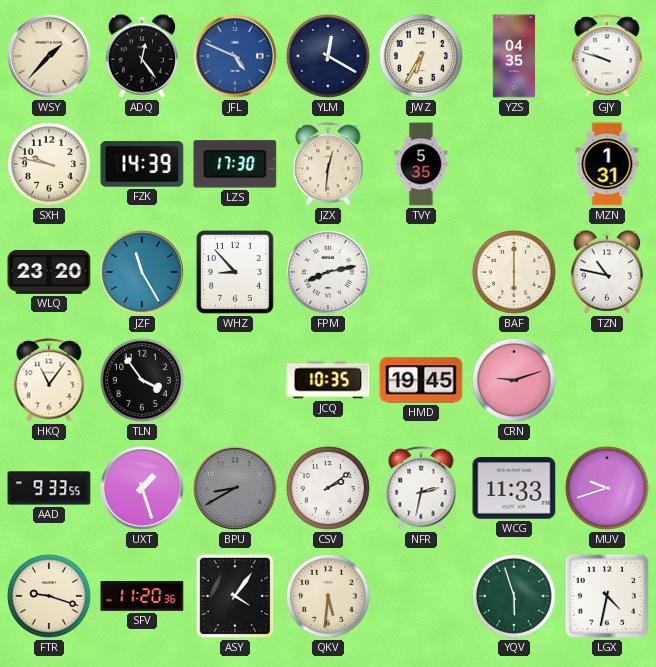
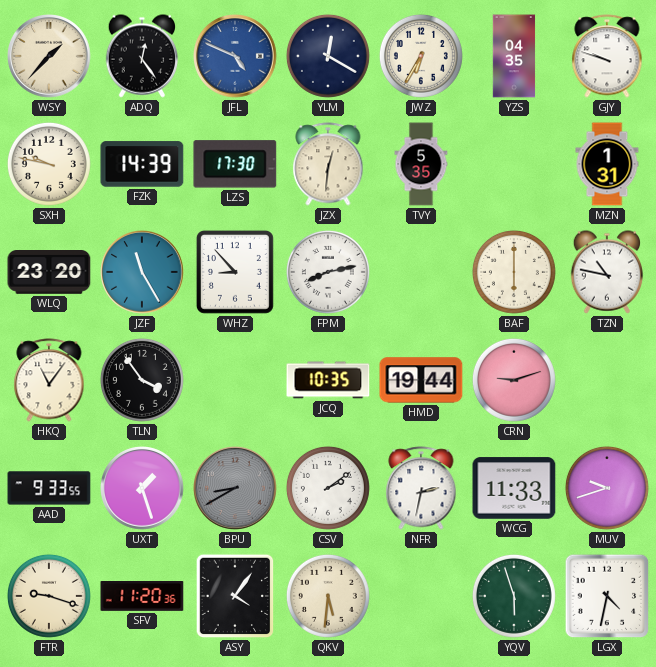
HMD: 19:45 -> 19:44 (421, 380)
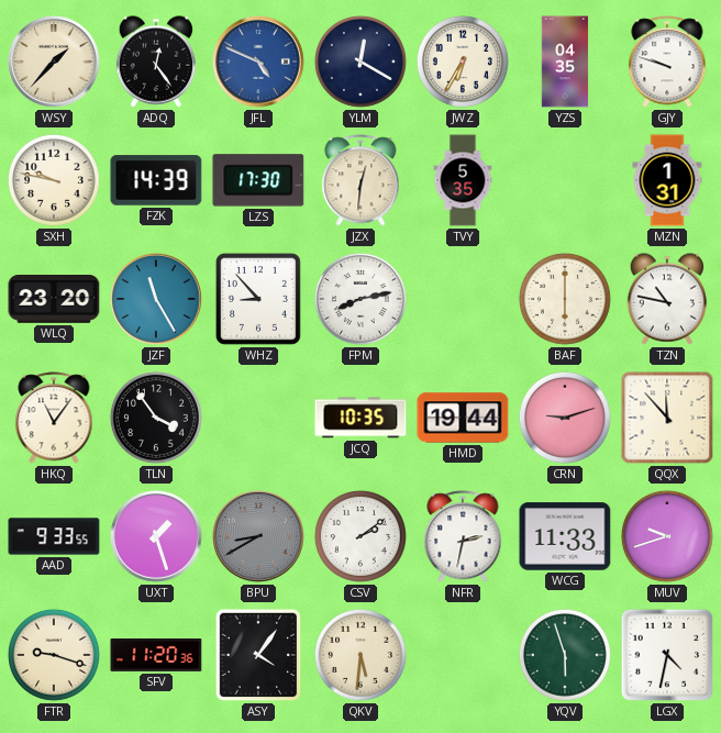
QQX: none -> 11:53 (667, 418)
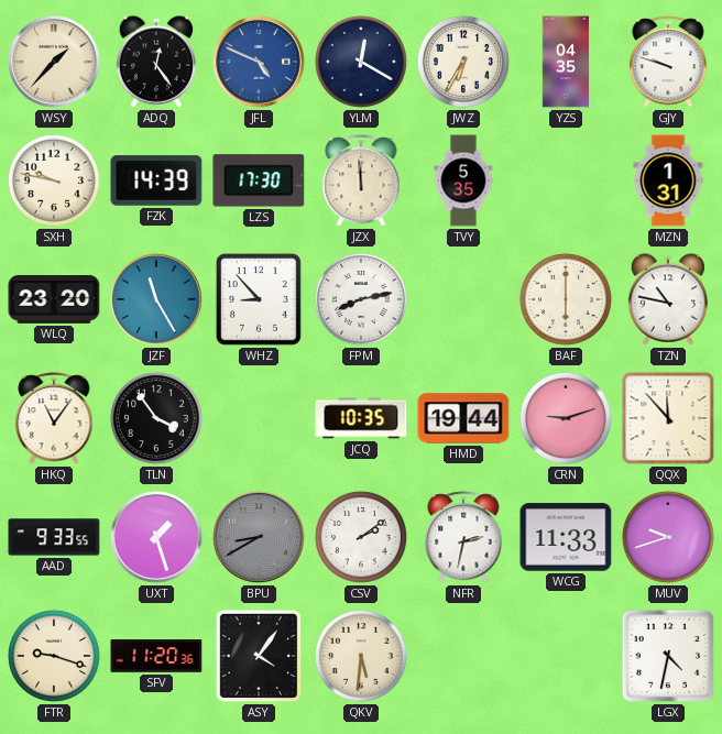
JZX: 12:31 -> 11:59 (361, 180)
YQV: 5:57 -> none (565, 655)
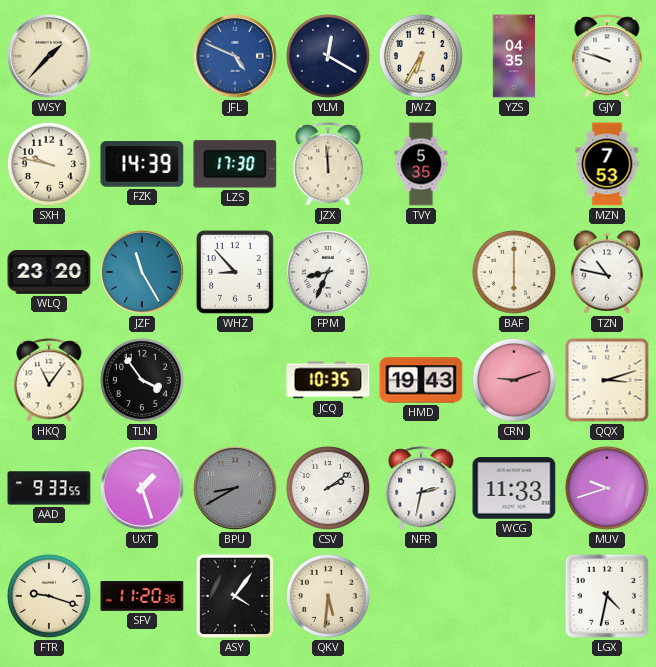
ADQ: 12:24 -> none (156, 62)
MZN: 1:31 -> 7:53 (607, 164)
FPM: 8:13 -> 8:34 (328, 272)
HMD: 19:44 -> 19:43 (421, 380)
QQX: 11:53 -> 3:12 (607, 380)
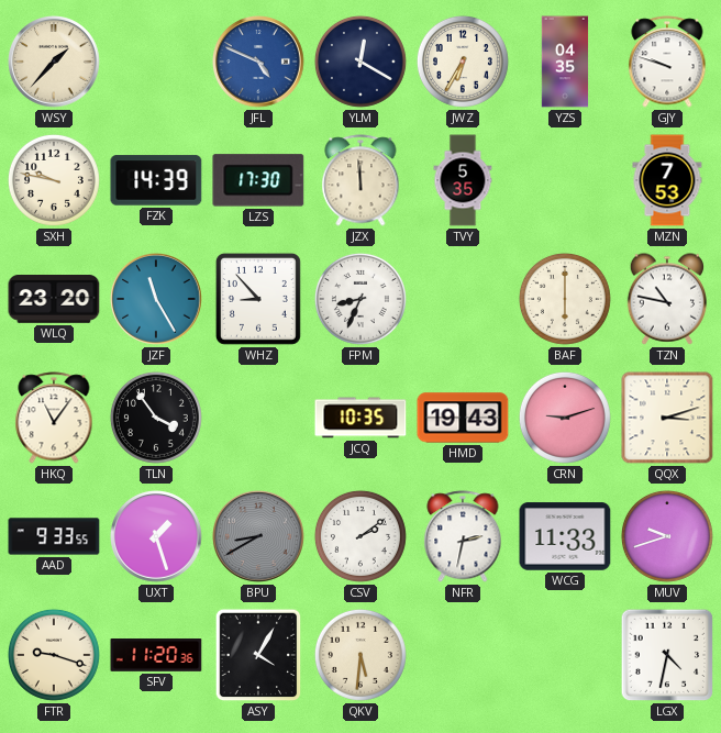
ASY: 4:06 -> 4:05 (258, 655)
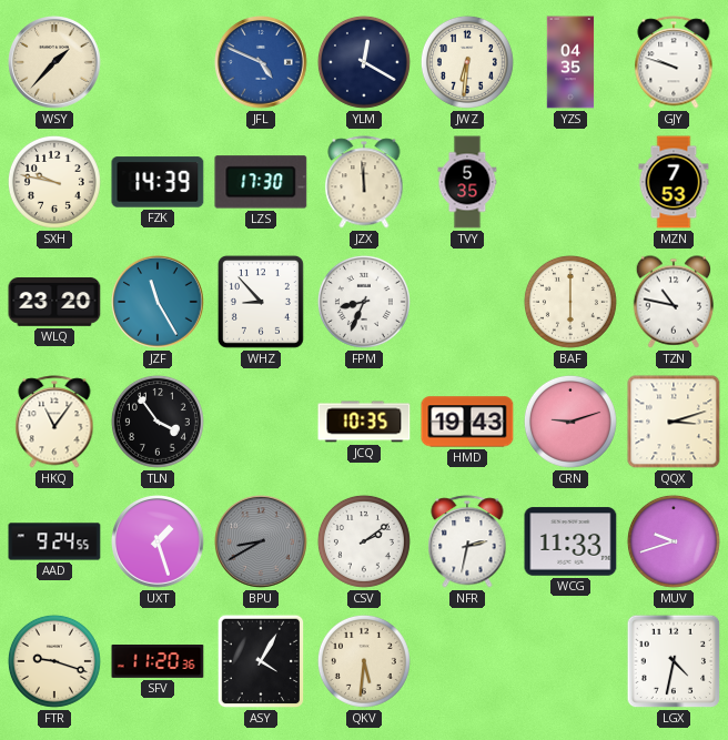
JWZ: 6:35 -> 6:31 (467, 62)
AAD: 9:33 -> 9:24 (54, 541)
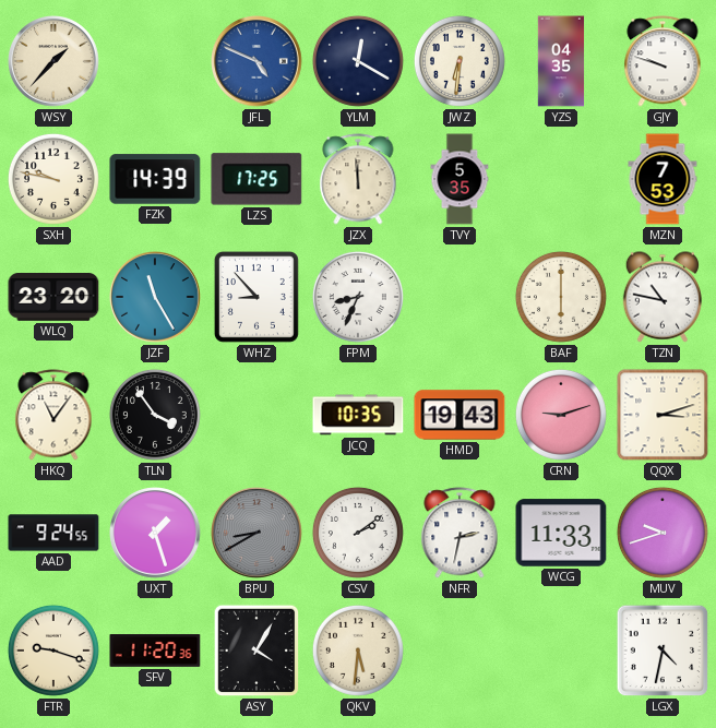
LZS: 17:30 -> 17:25 (256, 179)
